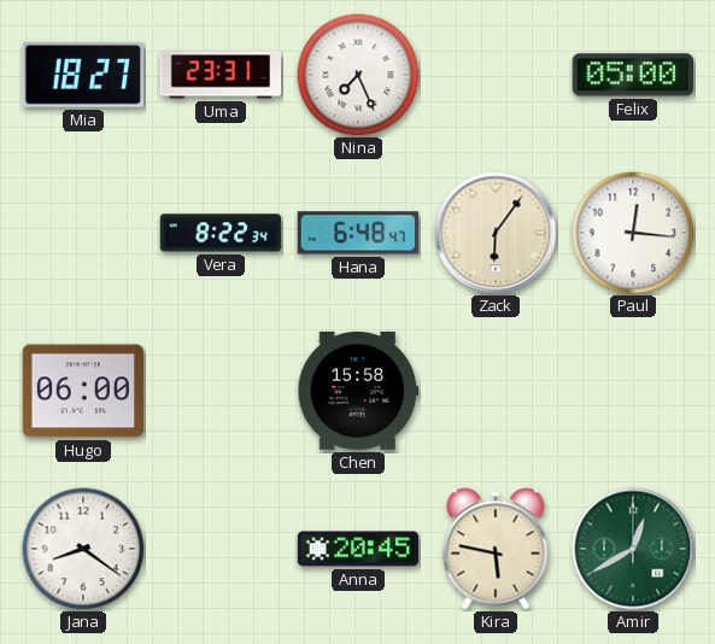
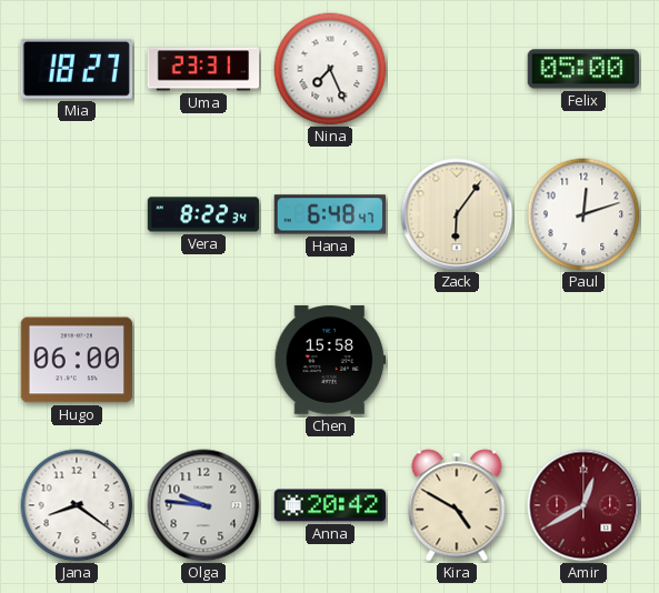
Paul: 12:16 -> 12:12 (583, 214)
Olga: none -> 9:46 (203, 505)
Anna: 20:45 -> 20:42 (330, 505)
Kira: 5:47 -> 4:50 (457, 505)
Amir dial: green -> burgundy (583, 505)
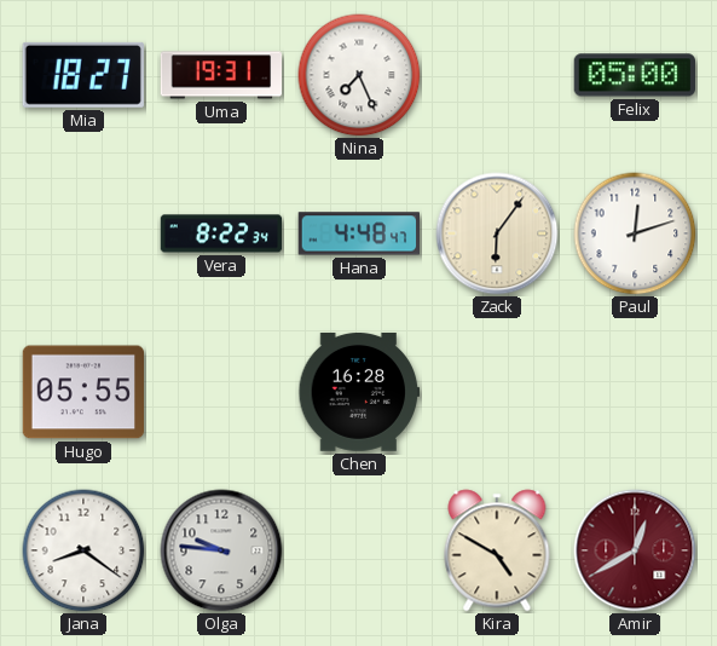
Uma: 23:31 -> 19:31 (221, 75)
Hana: 6:48 -> 4:48 (358, 233)
Hugo: 06:00 -> 05:55 (83, 392)
Chen: 15:58 -> 16:28 (359, 392)
Anna: 20:42 -> none (330, 505)
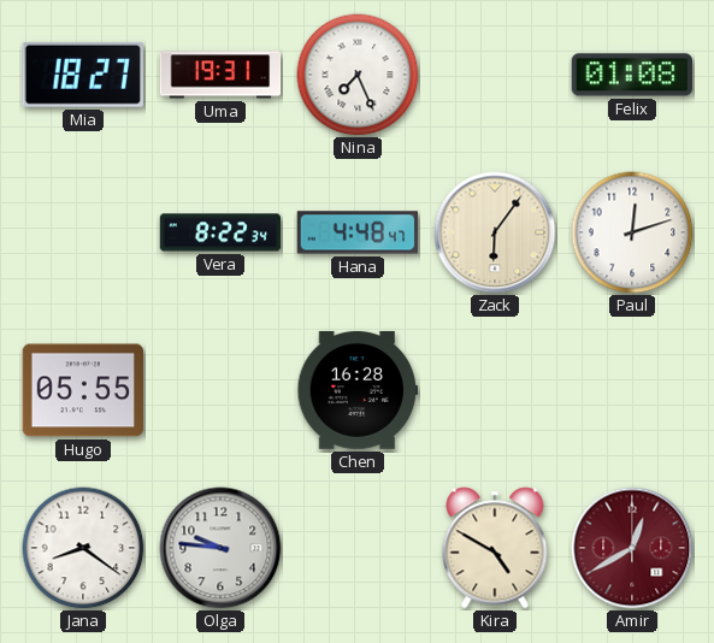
Felix: 05:00 -> 01:08 (631, 75)
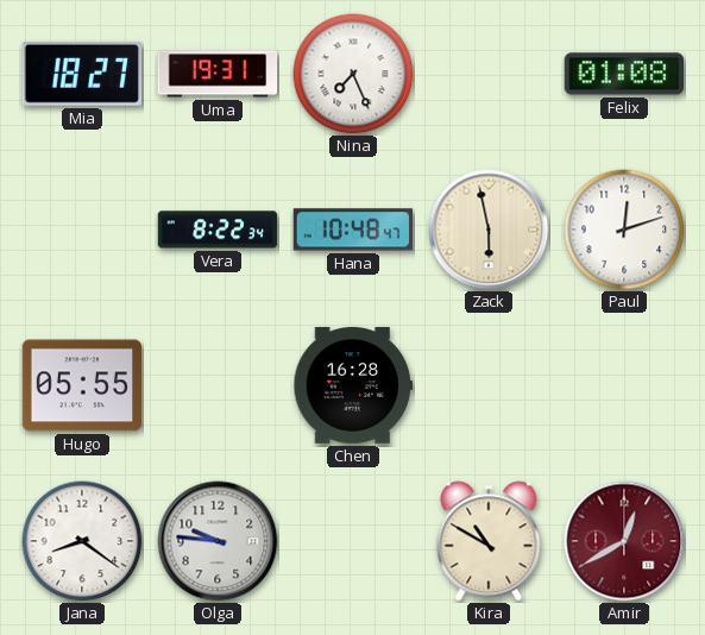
Hana: 4:48 -> 10:48 (352, 230)
Zack: 6:06 -> 5:58 (489, 230)
Kira: 4:50 -> 10:50 (489, 541)
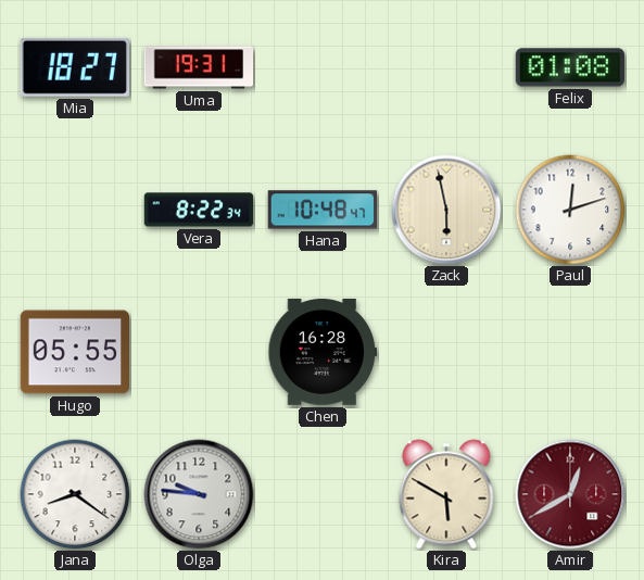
Nina: 7:26 -> none (353, 74)
Kira: 10:50 -> 5:50 (446, 494)
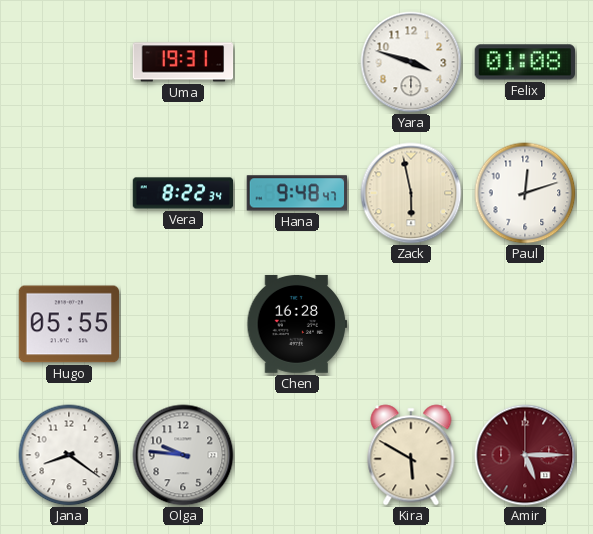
Mia: 18:27 -> none (75, 67)
Yara: none -> 3:48 (411, 62)
Hana: 10:48 -> 9:48 (296, 193)
Amir: 12:40 -> 5:15 (525, 455)
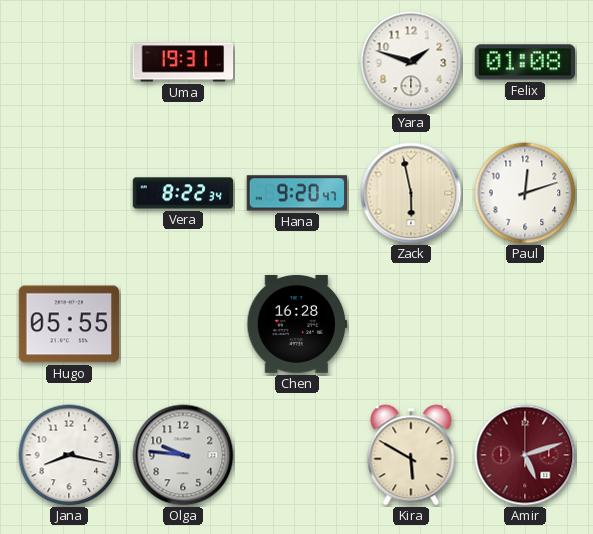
Yara: 3:48 -> 1:48 (411, 62)
Hana: 9:48 -> 9:20 (296, 193)
Jana: 8:21 -> 8:17 (69, 455)
Amir: 5:15 -> 5:12 (525, 455)
